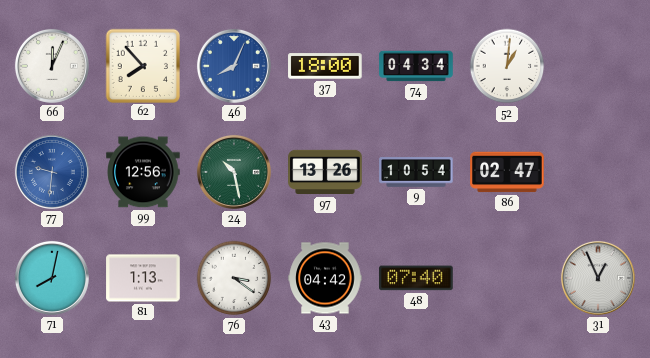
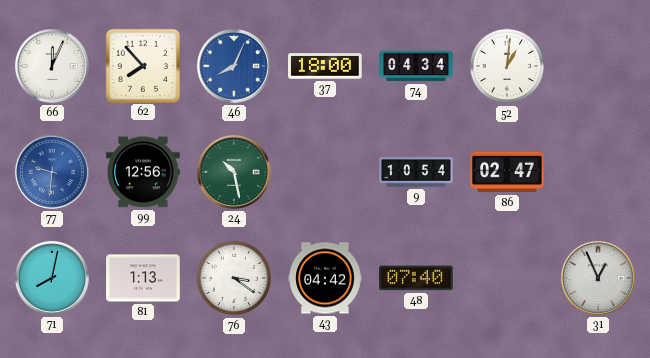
97: 13:26 -> none (325, 172)
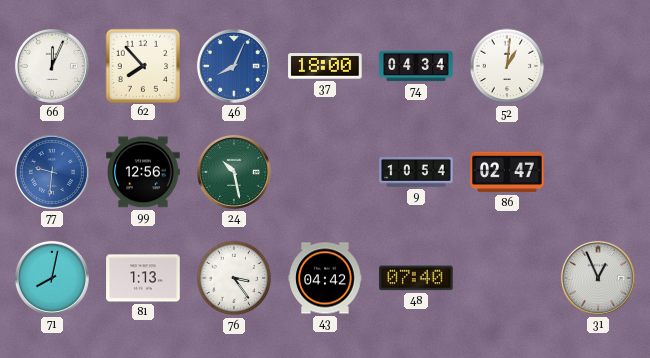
76: 3:21 -> 3:24 (234, 278)
